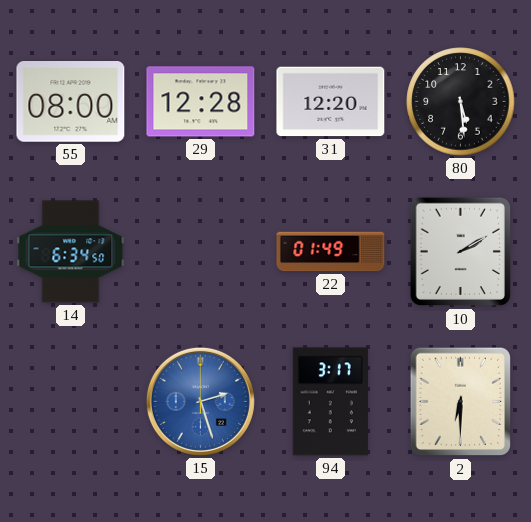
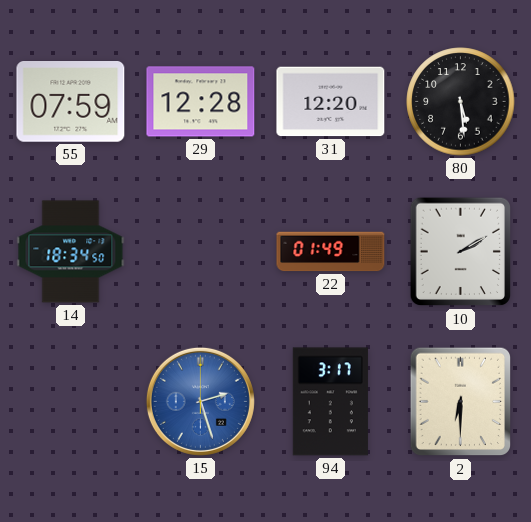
55: 08:00 -> 07:59 (71, 102)
14: 6:34 -> 18:34 (71, 252)
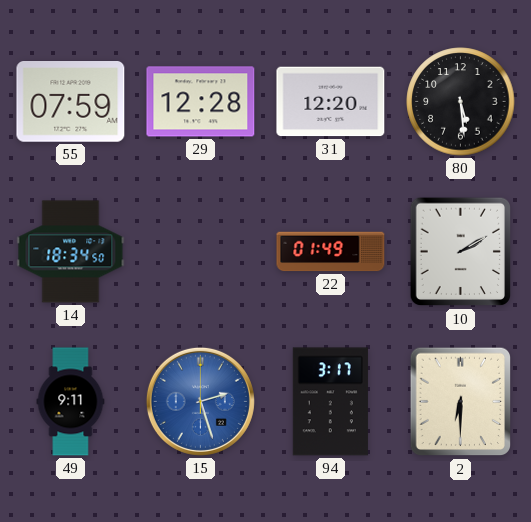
49: none -> 9:11 (71, 402)
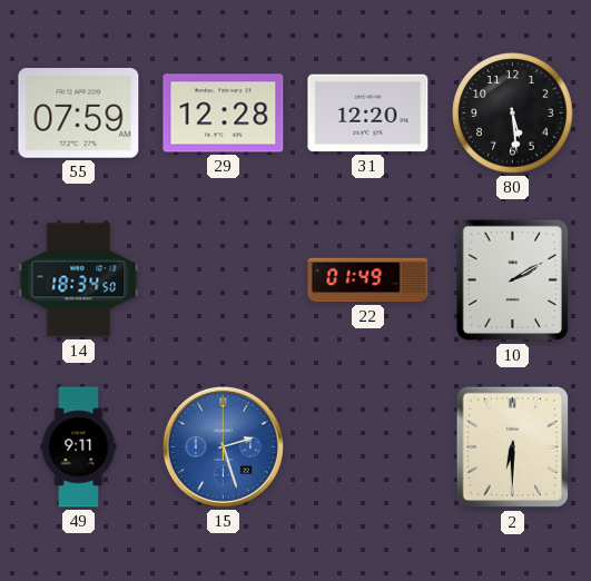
94: 3:17 -> none (330, 402)
